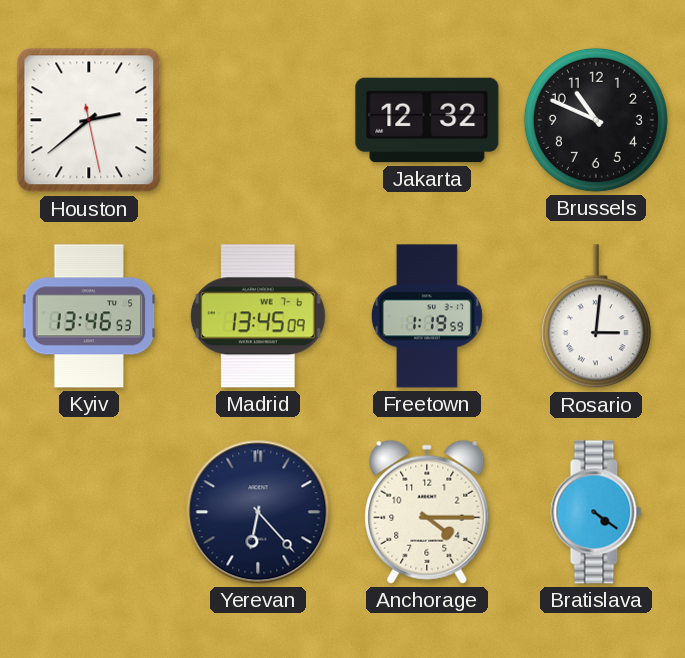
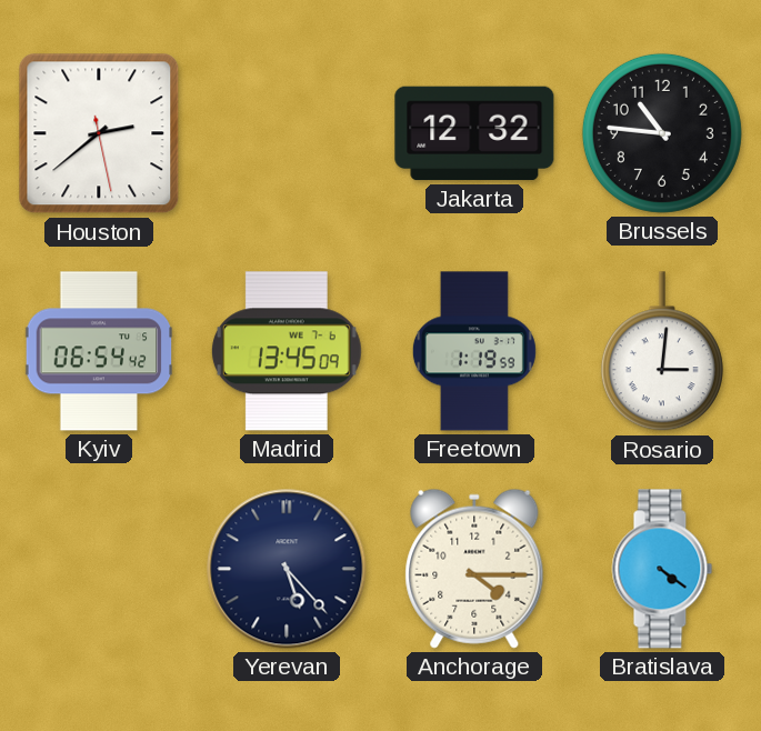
Brussels: 10:49 -> 10:46 (662, 133)
Kyiv: 13:46 -> 06:54 (99, 351)
Yerevan: 6:23 -> 5:23 (287, 569)
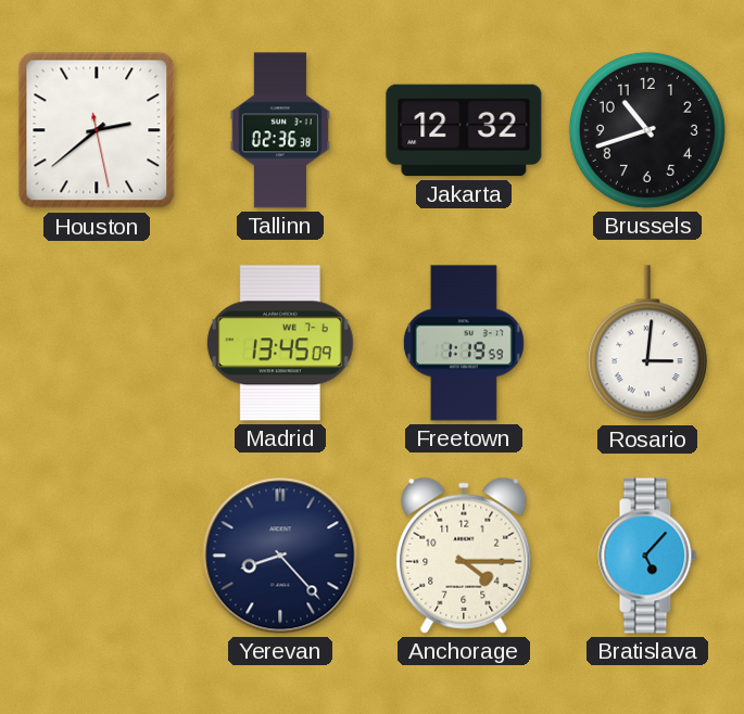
Tallinn: none -> 02:36 (280, 130)
Brussels: 10:46 -> 10:42 (647, 130)
Kyiv: 06:54 -> none (99, 351)
Yerevan: 5:23 -> 8:23 (280, 556)
Bratislava: 4:21 -> 5:07 (647, 556)
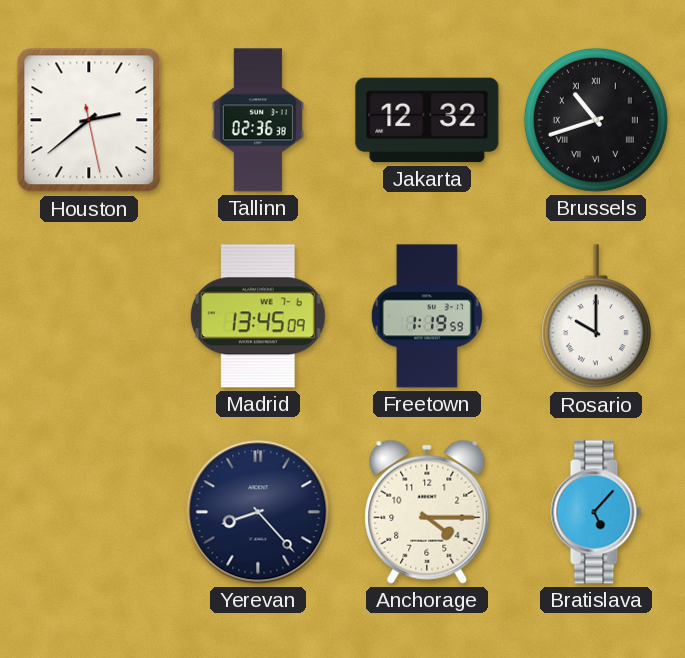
Brussels numerals: Arabic -> Roman (596, 120)
Rosario: 3:01 -> 10:00 (596, 317)
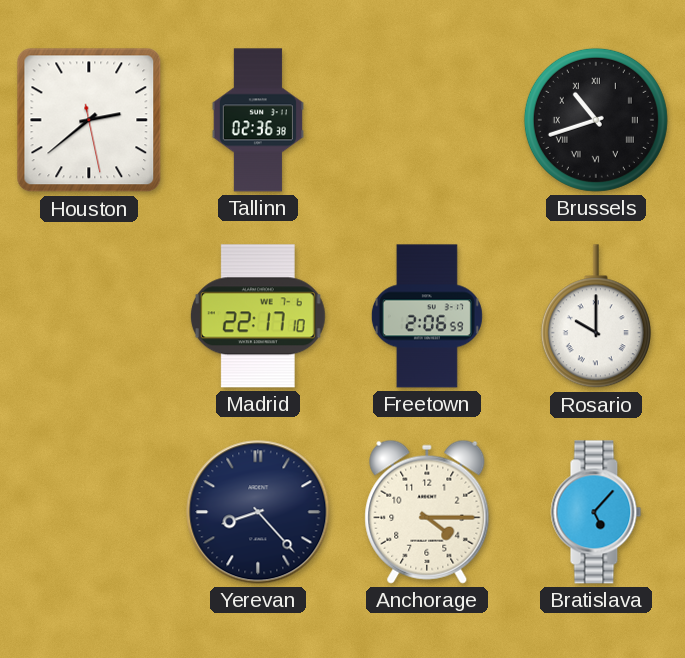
Jakarta: 12:32 -> none (427, 120)
Madrid: 13:45 -> 22:17 (258, 316)
Freetown: 1:19 -> 2:06 (427, 316)
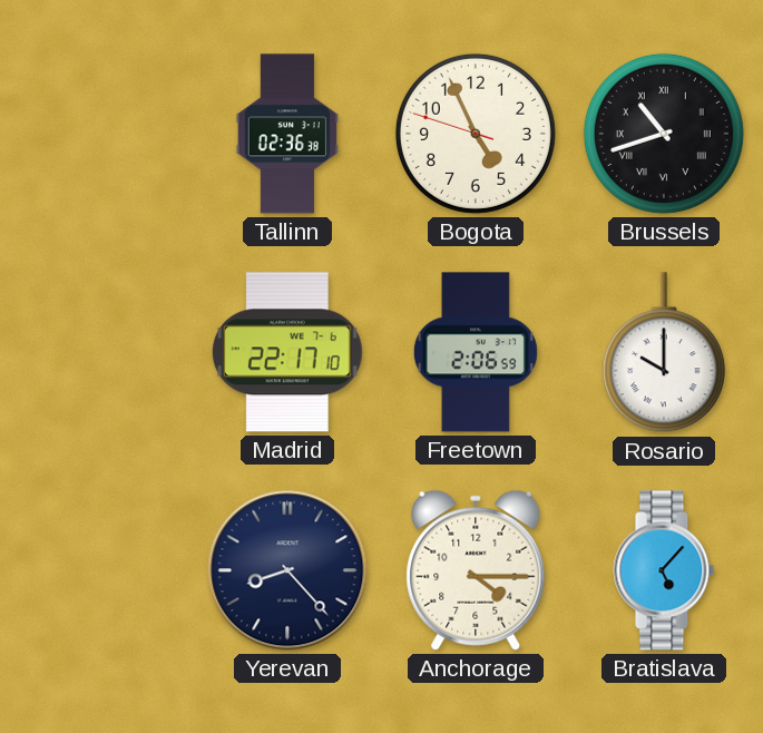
Houston: 2:38 -> none (89, 120)
Bogota: none -> 4:55 (476, 134)
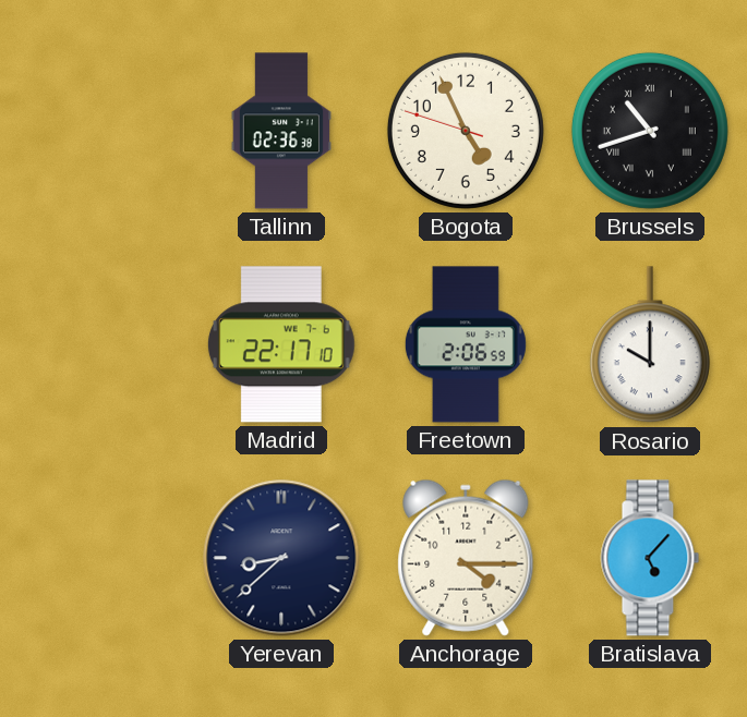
Yerevan: 8:23 -> 8:38 (281, 558)
